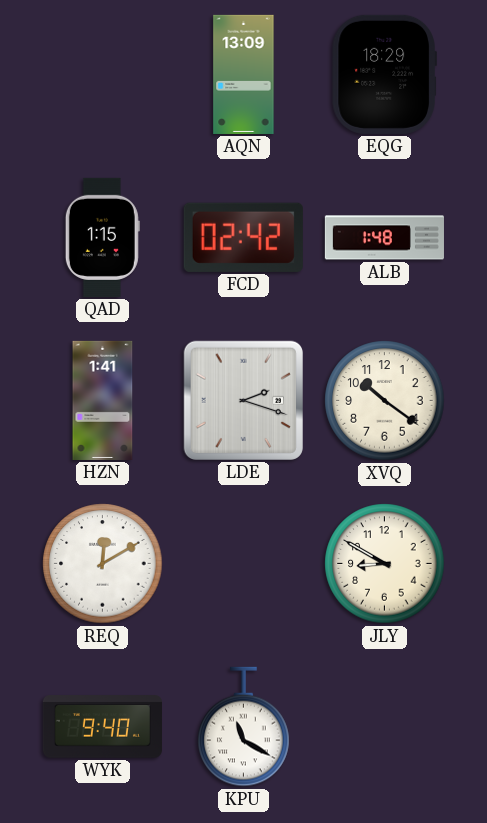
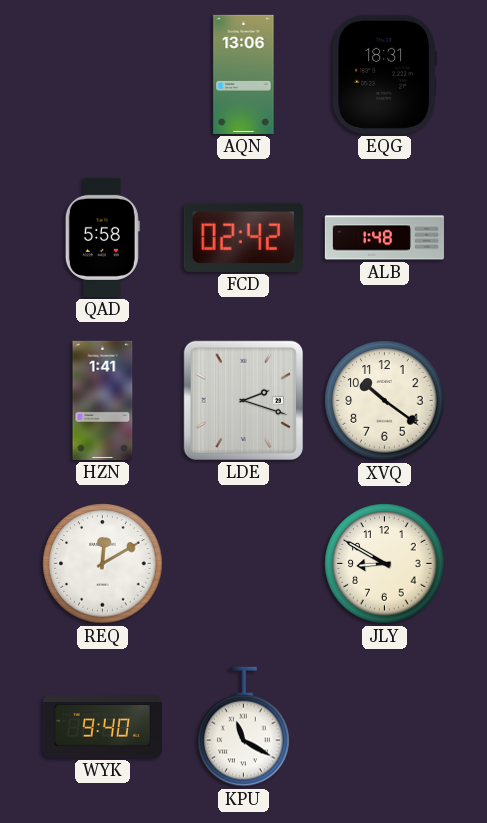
AQN: 13:09 -> 13:06 (244, 74)
EQG: 18:29 -> 18:31 (384, 74)
QAD: 1:15 -> 5:58 (102, 237)
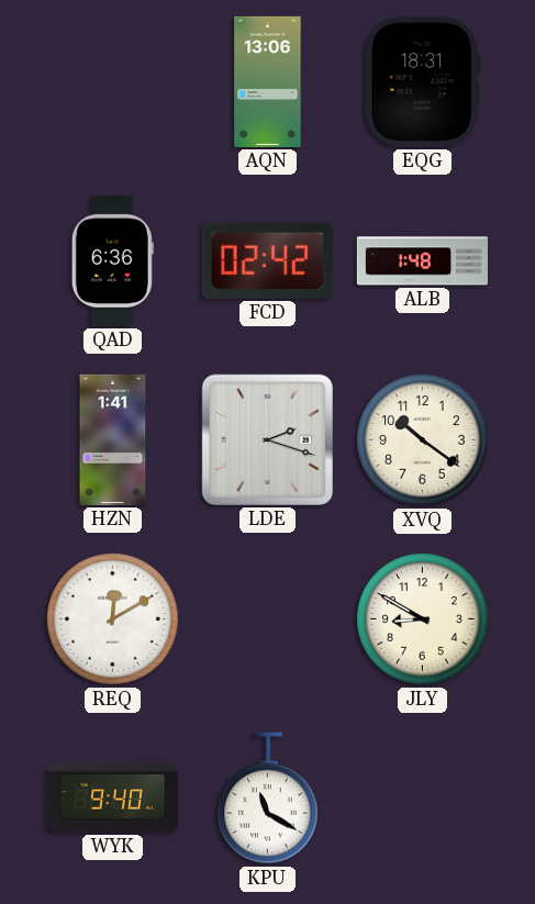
QAD: 5:58 -> 6:36 (112, 260)
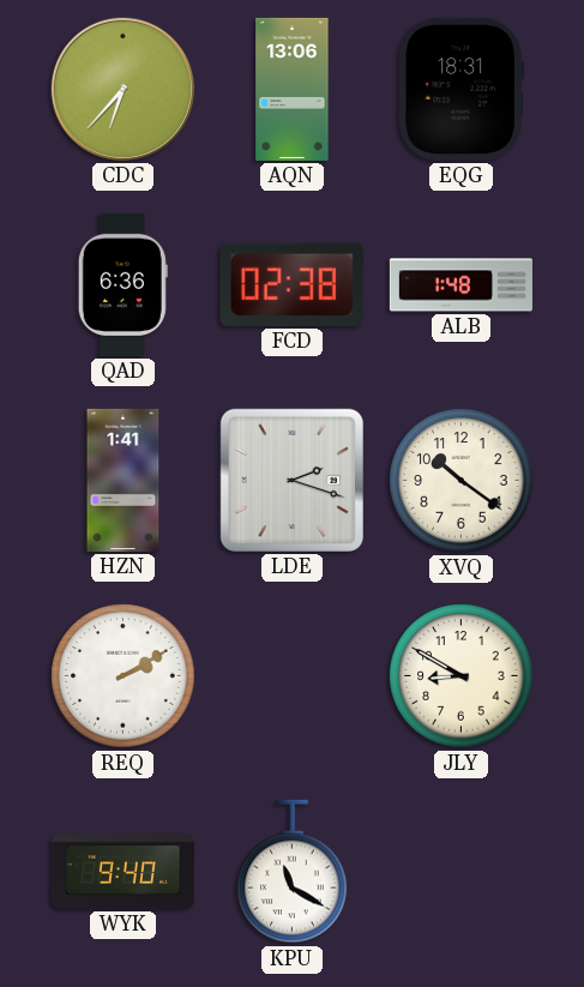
CDC: none -> 6:37 (122, 89)
FCD: 02:42 -> 02:38 (291, 284)
REQ: 12:10 -> 2:10 (124, 676)
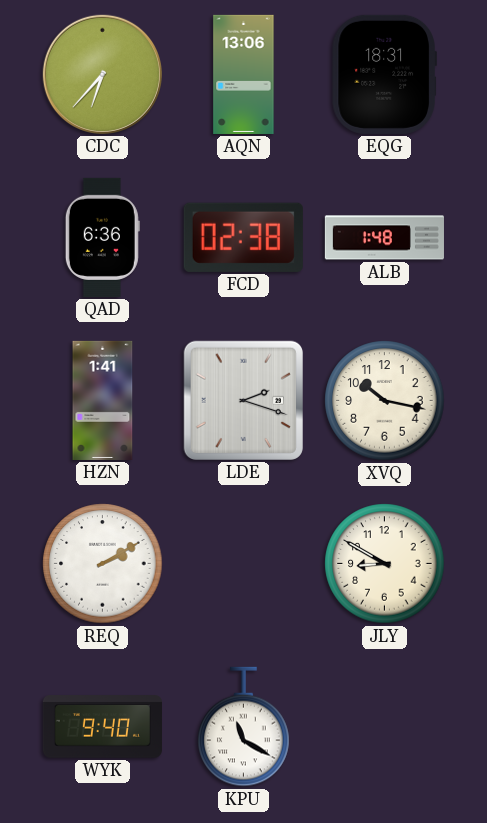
XVQ: 10:21 -> 10:17 (385, 401)
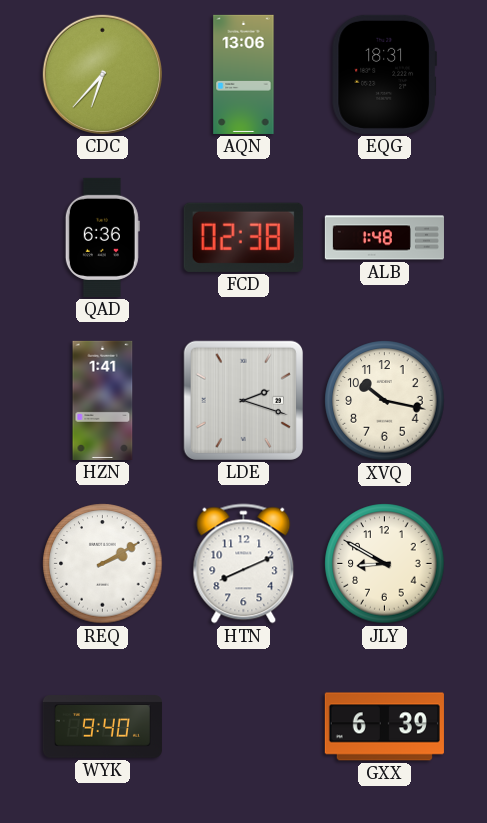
HTN: none -> 8:11 (244, 564)
KPU: 11:20 -> none (244, 727)
GXX: none -> 6:39 (384, 727)
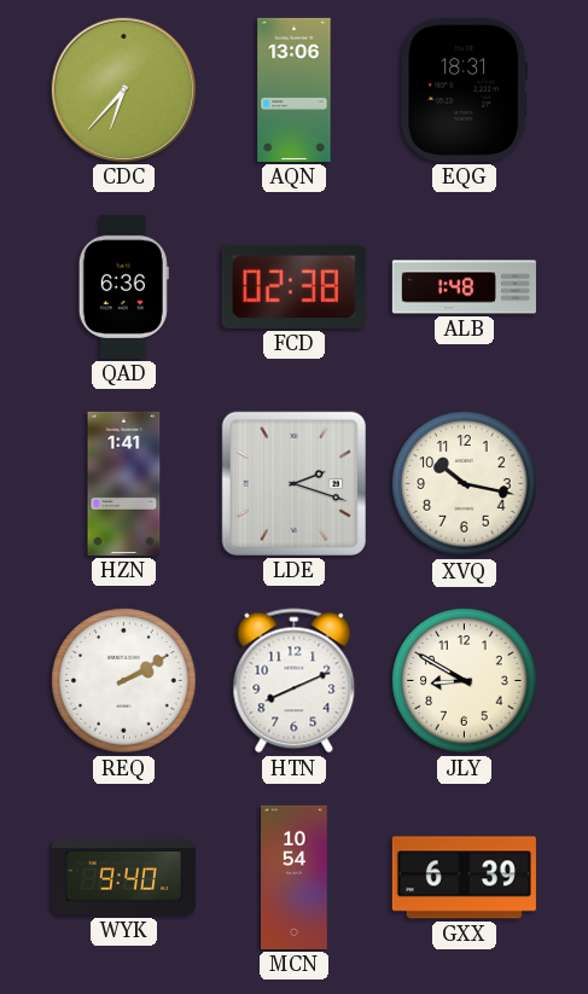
MCN: none -> 10:54 (295, 877)
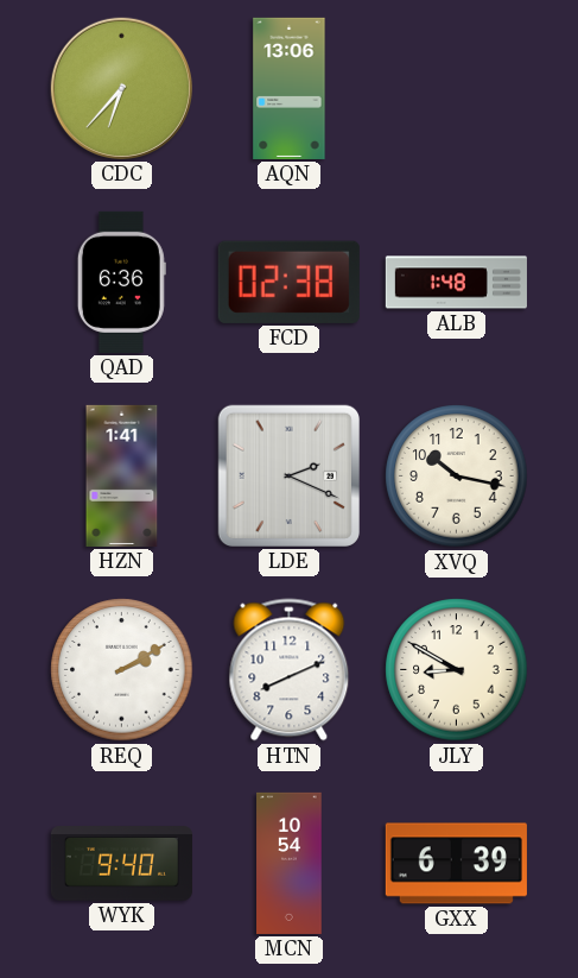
EQG: 18:31 -> none (464, 89)
LDE: 2:18 -> 2:19 (288, 475)
